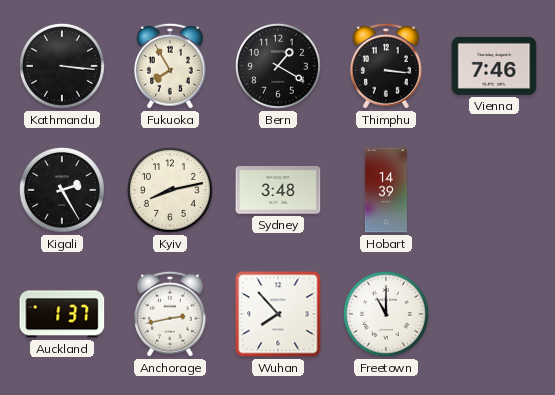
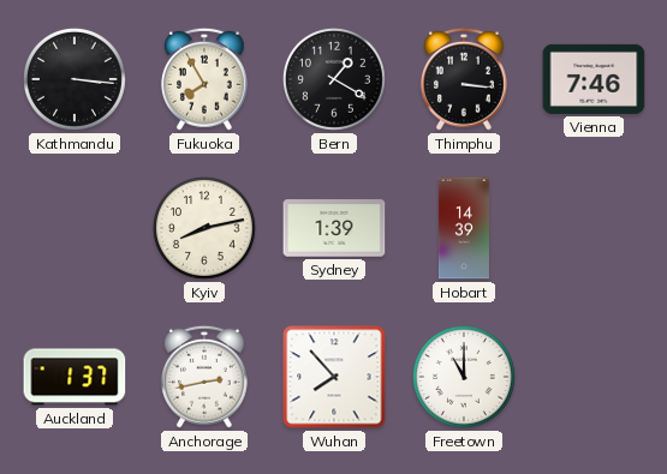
Kigali: 2:25 -> none (62, 190)
Sydney: 3:48 -> 1:39 (334, 228)
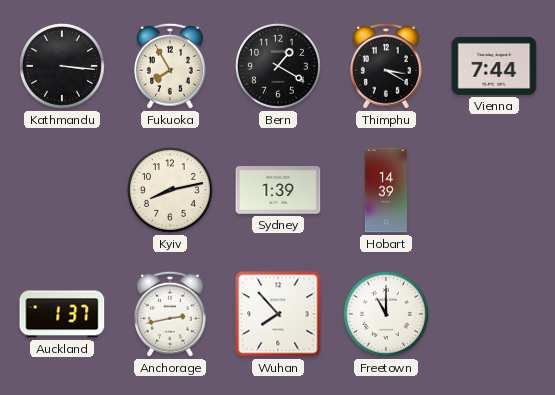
Thimphu: 3:16 -> 3:20 (386, 66)
Vienna: 7:46 -> 7:44 (494, 66)
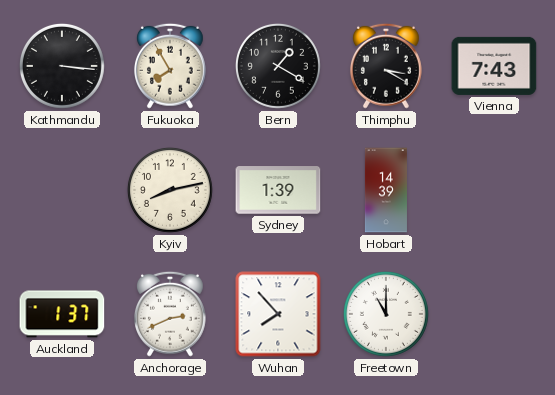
Vienna: 7:44 -> 7:43 (494, 66)
Anchorage: 2:43 -> 2:41 (170, 314)
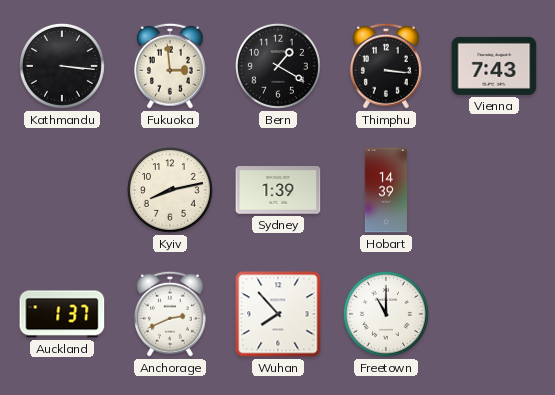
Fukuoka: 7:55 -> 2:59 (170, 66)
Thimphu: 3:20 -> 3:16 (386, 66)
